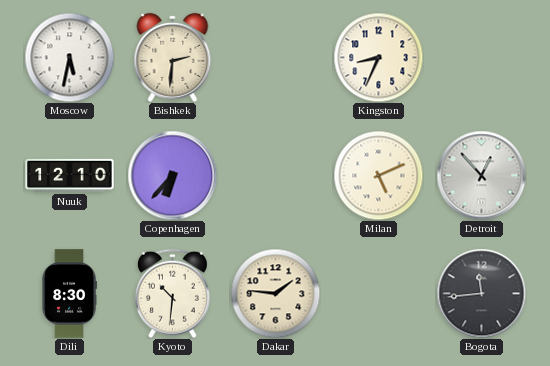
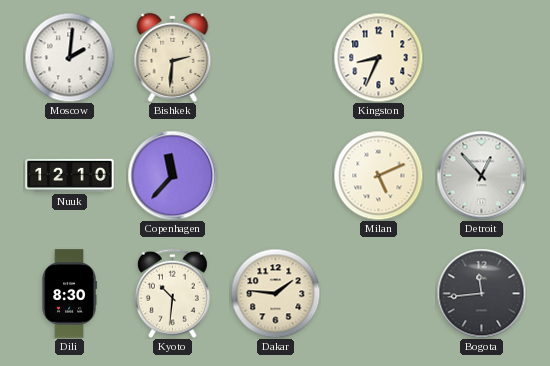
Moscow: 5:32 -> 2:01 (69, 57)
Copenhagen: 6:37 -> 11:37 (172, 175)
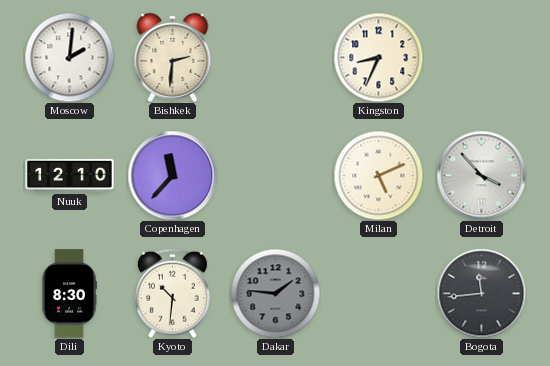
Detroit: 12:53 -> 3:53 (481, 175)
Dakar dial: cream -> grey (275, 293)
